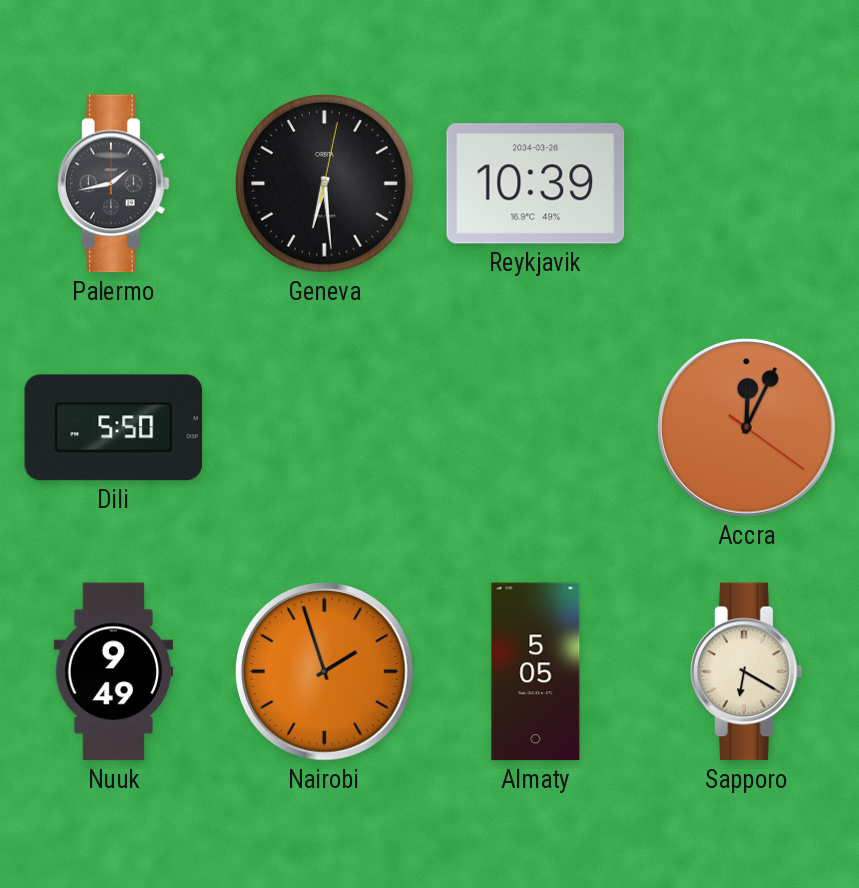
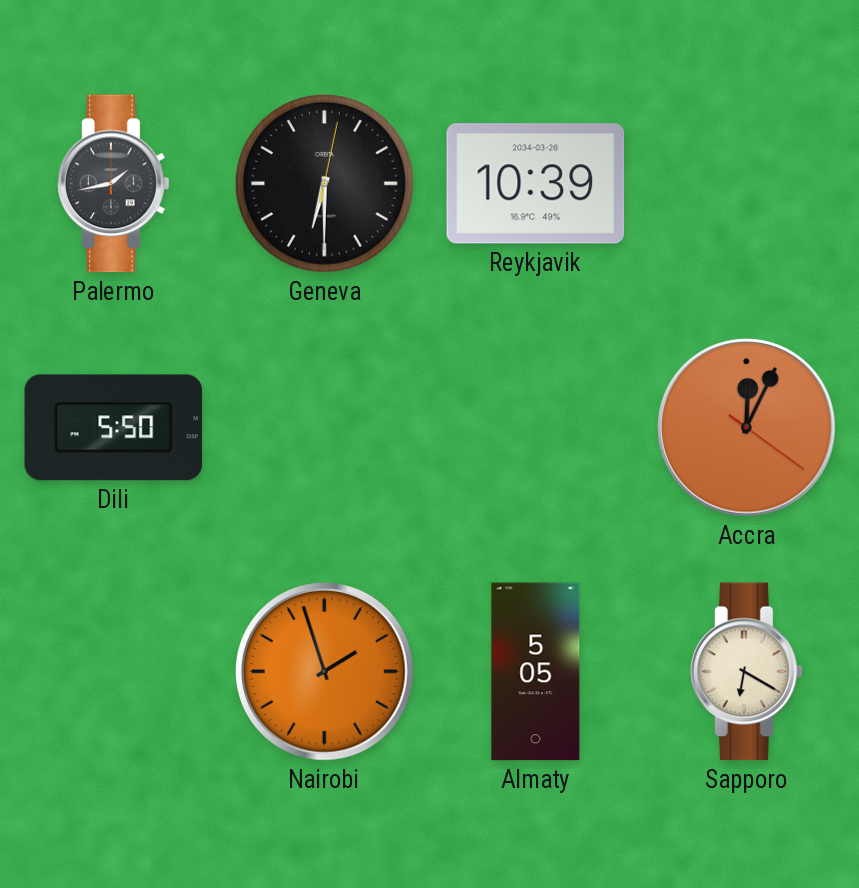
Geneva: 6:29 -> 6:30 (325, 184)
Nuuk: 9:49 -> none (114, 672)
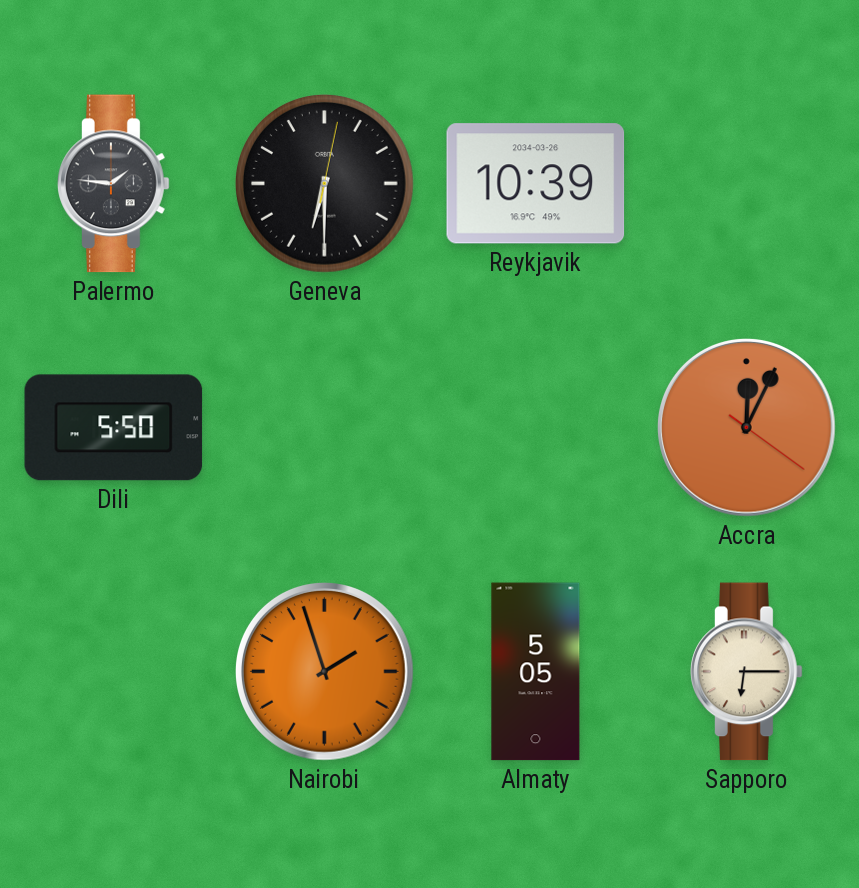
Palermo: 1:43 -> 1:46 (114, 184)
Sapporo: 6:20 -> 6:15 (747, 672)
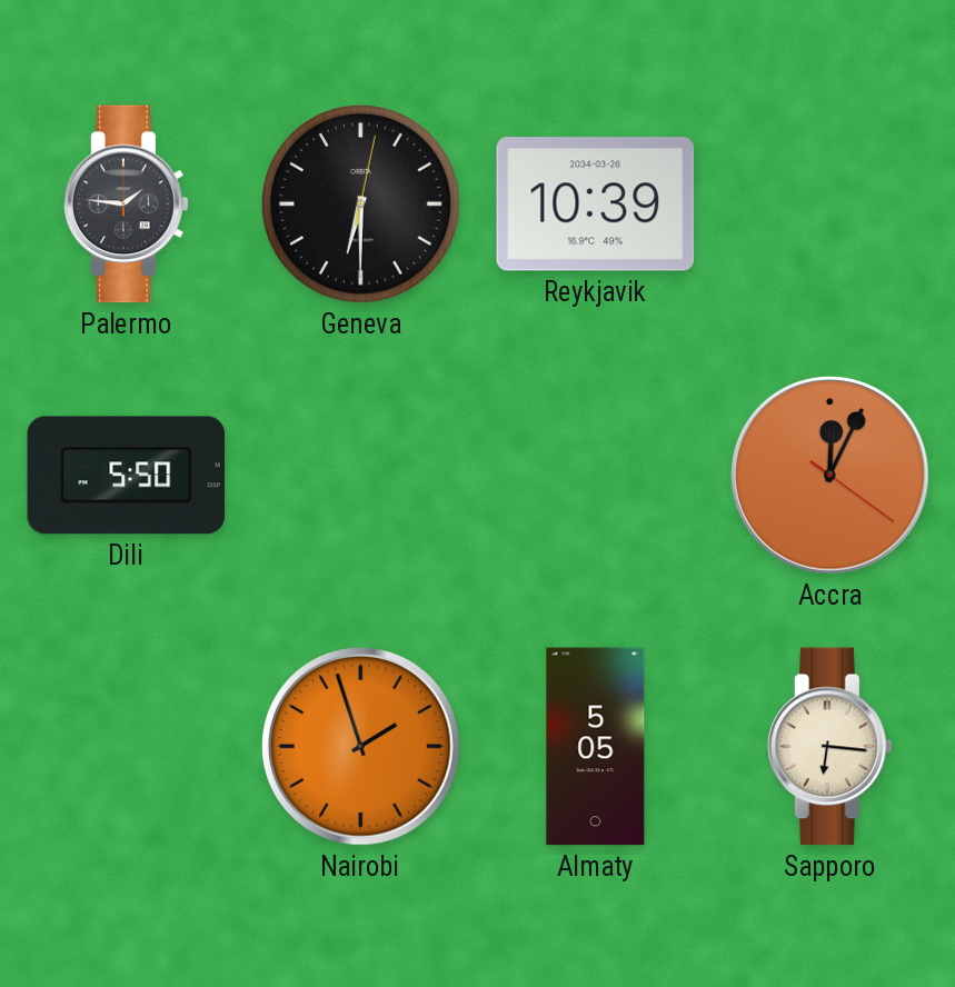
Sapporo: 6:15 -> 6:16 (830, 747)
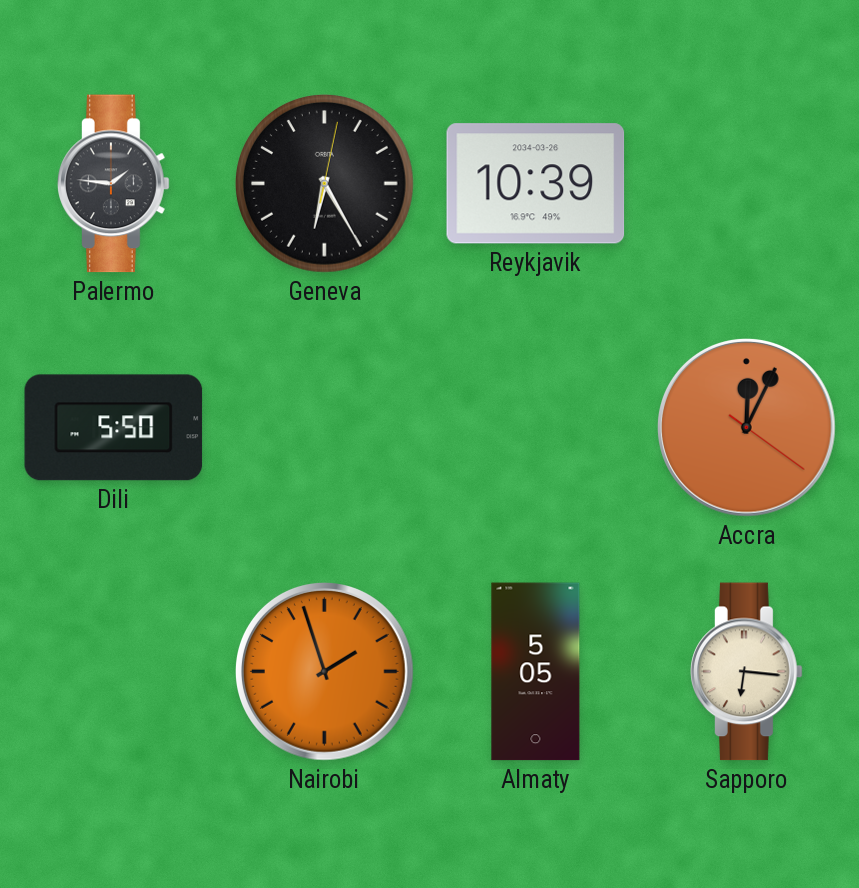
Geneva: 6:30 -> 6:25 (325, 184)
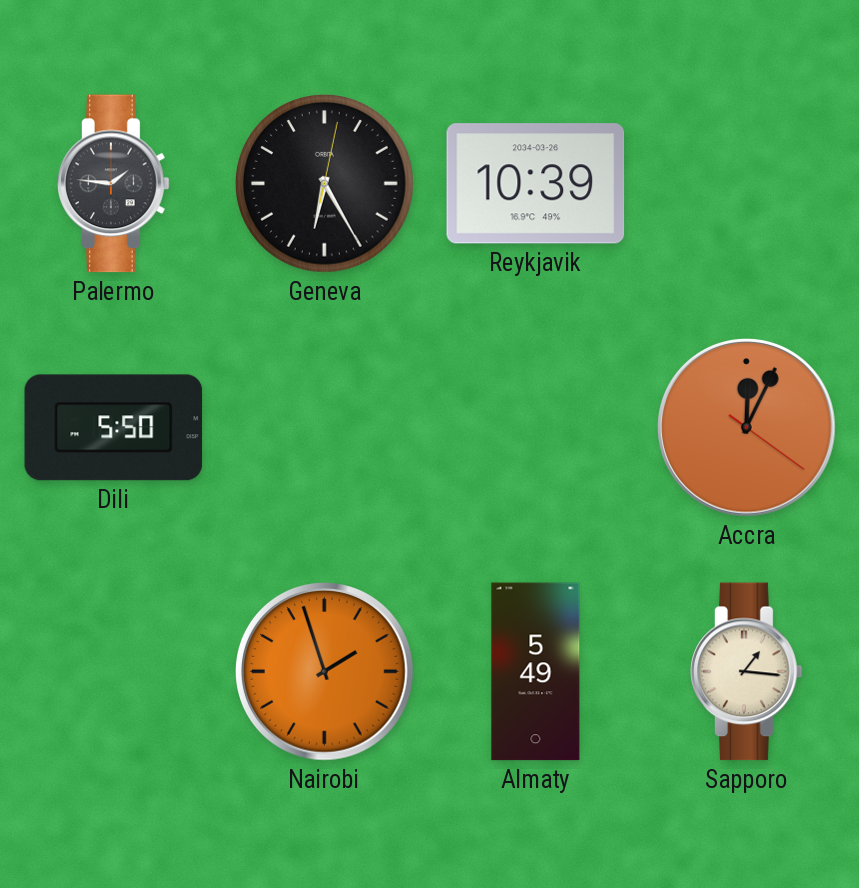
Almaty: 5:05 -> 5:49 (536, 672)
Sapporo: 6:16 -> 1:16 (747, 672)
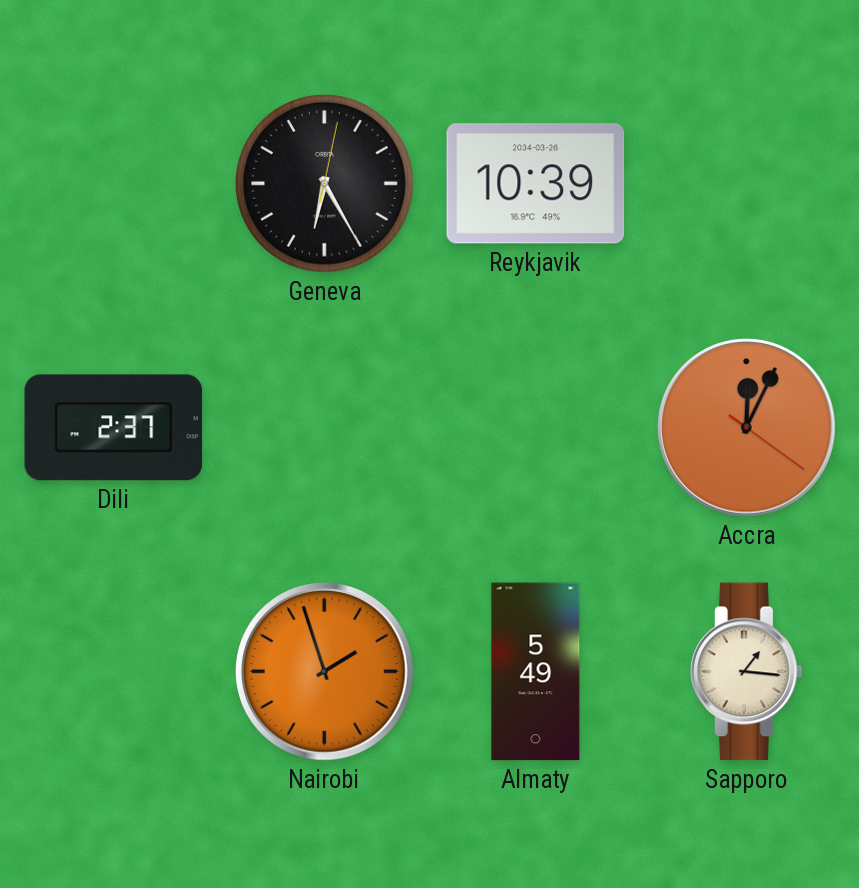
Palermo: 1:46 -> none (114, 184)
Dili: 5:50 -> 2:37 (114, 428)
